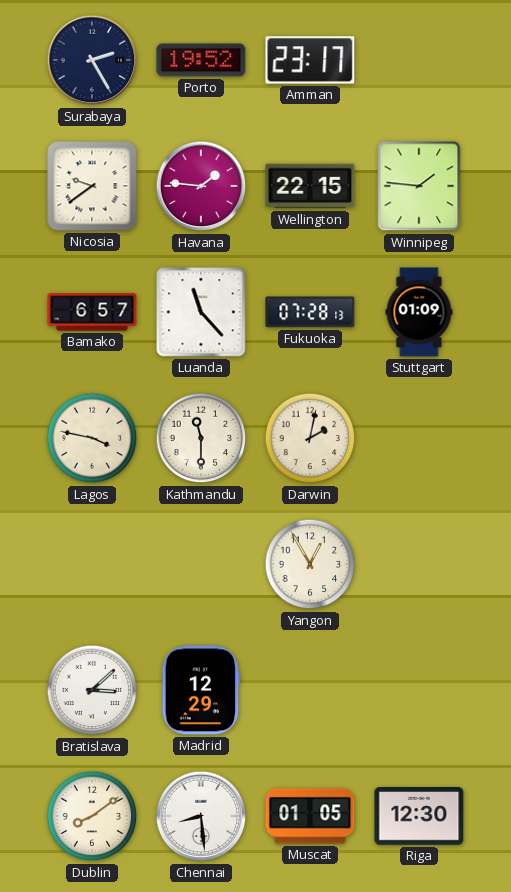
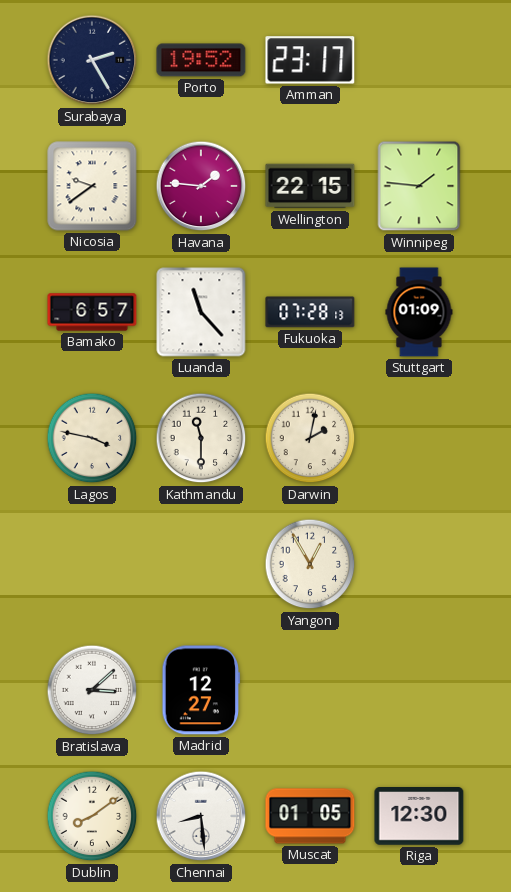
Madrid: 12:29 -> 12:27 (201, 690)
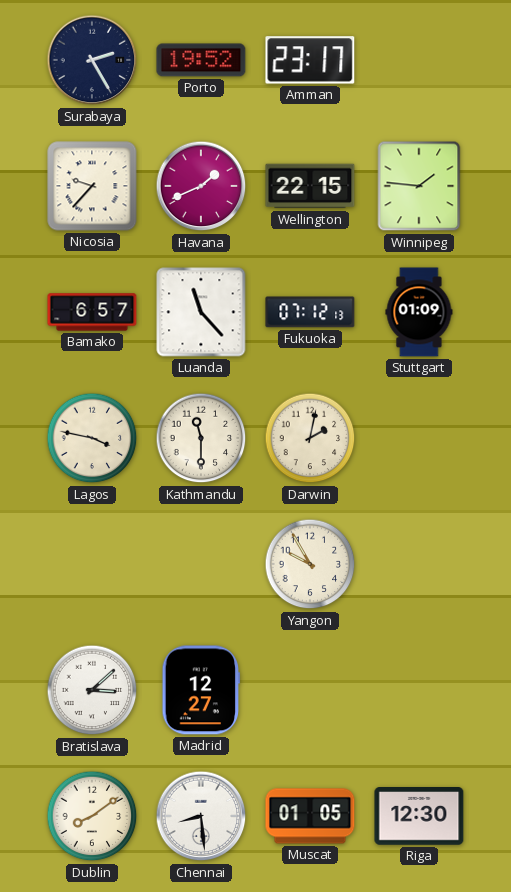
Nicosia: 9:39 -> 9:37 (92, 186)
Havana: 1:46 -> 1:41 (201, 186)
Fukuoka: 07:28 -> 07:12 (310, 312)
Yangon: 12:55 -> 9:55 (310, 564)
